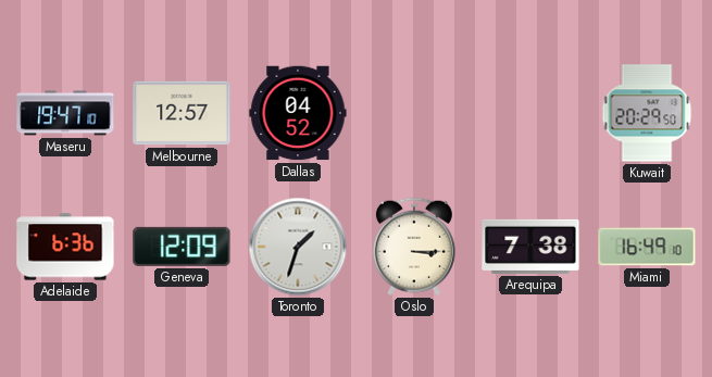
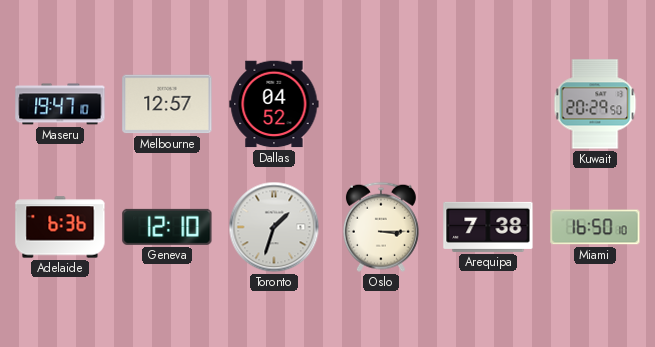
Geneva: 12:09 -> 12:10 (167, 227)
Miami: 16:49 -> 16:50 (595, 227)
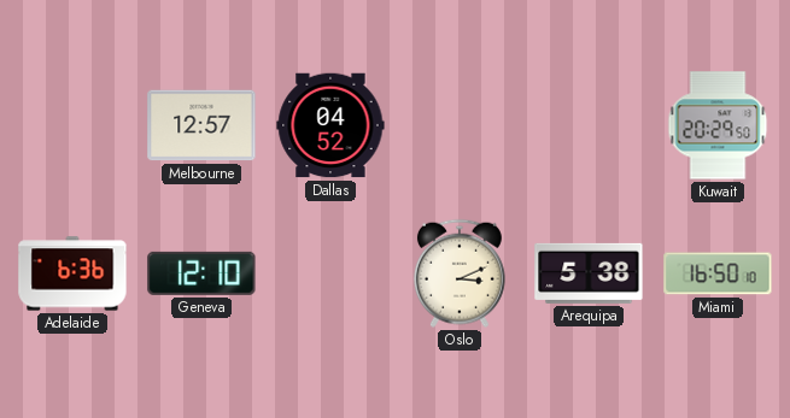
Maseru: 19:47 -> none (60, 104)
Toronto: 1:33 -> none (274, 227)
Oslo: 3:15 -> 3:11 (460, 273)
Arequipa: 7:38 -> 5:38 (589, 273)
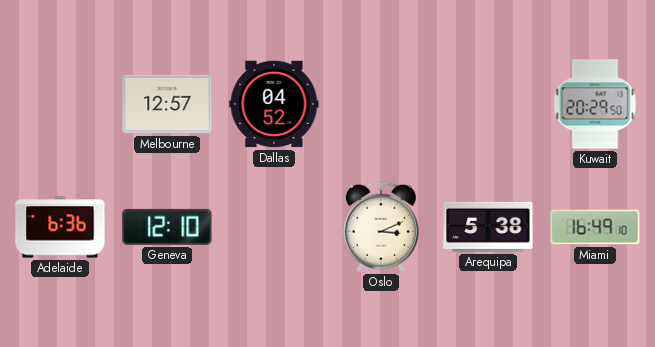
Miami: 16:50 -> 16:49 (595, 227)
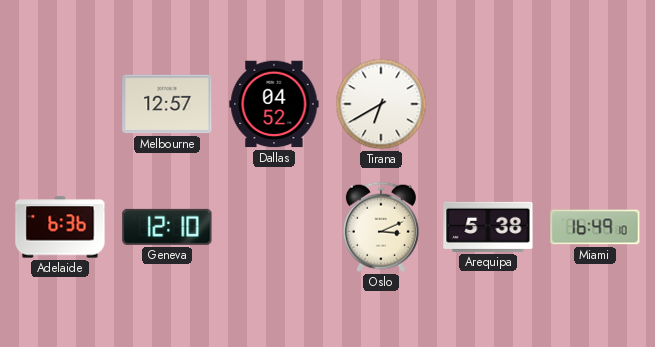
Tirana: none -> 6:40 (381, 104)
Kuwait: 20:29 -> none (595, 104)
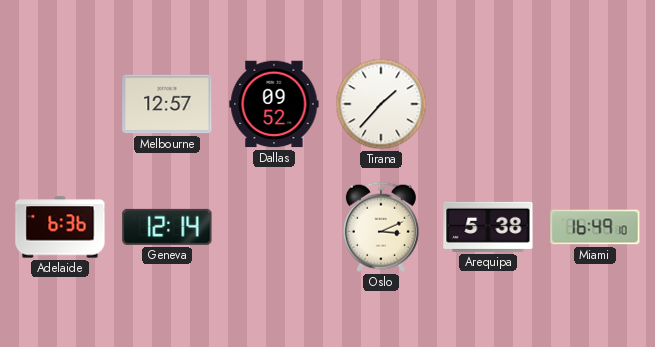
Dallas: 04:52 -> 09:52 (274, 104)
Tirana: 6:40 -> 1:37 (381, 104)
Geneva: 12:10 -> 12:14 (167, 227)
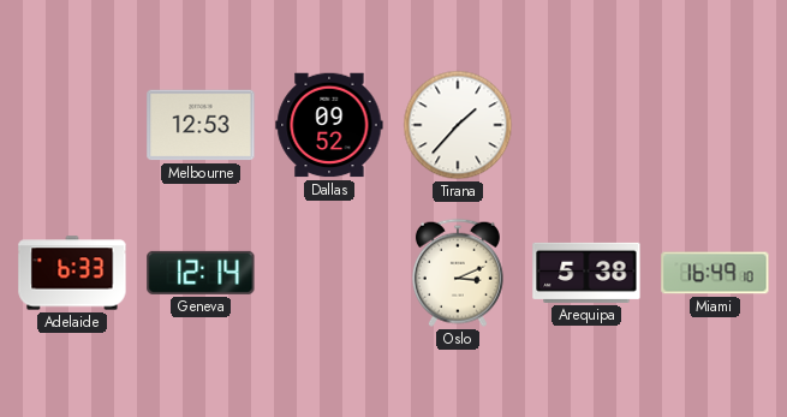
Melbourne: 12:57 -> 12:53 (201, 125)
Adelaide: 6:36 -> 6:33 (72, 273)
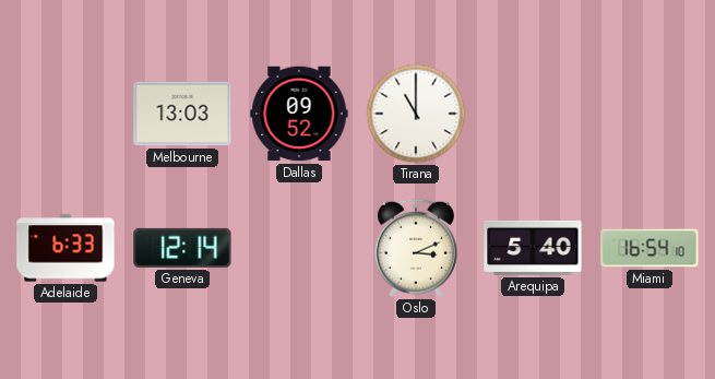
Melbourne: 12:53 -> 13:03 (182, 114)
Tirana: 1:37 -> 11:00 (416, 114)
Arequipa: 5:38 -> 5:40 (533, 248)
Miami: 16:49 -> 16:54 (650, 248)
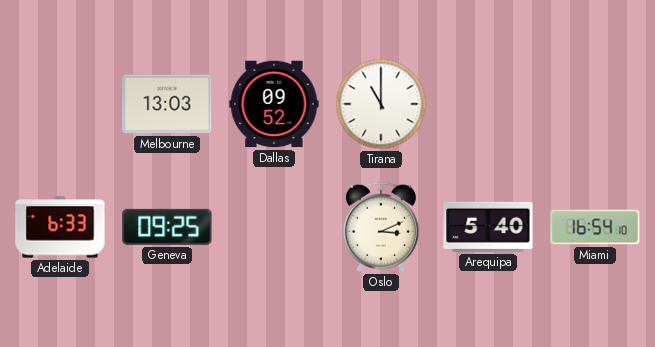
Geneva: 12:14 -> 09:25 (167, 227)
